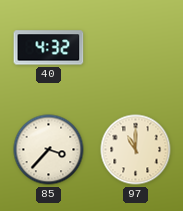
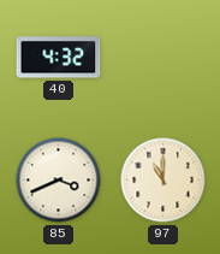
85: 3:37 -> 3:41 (59, 181)
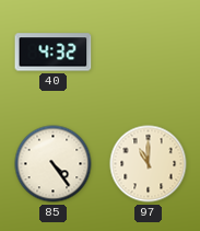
85: 3:41 -> 4:24 (54, 164)
